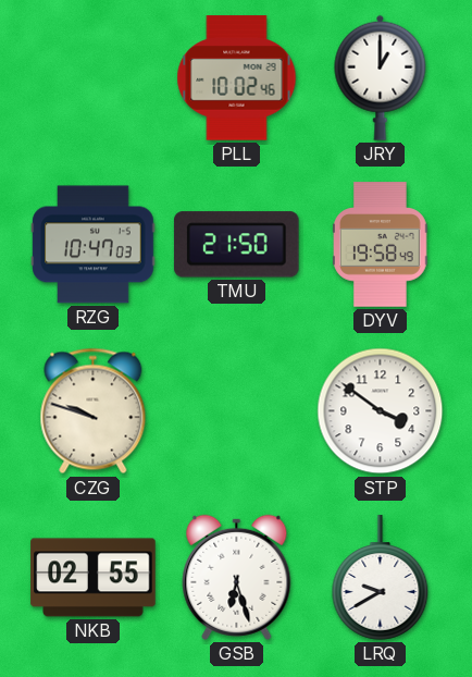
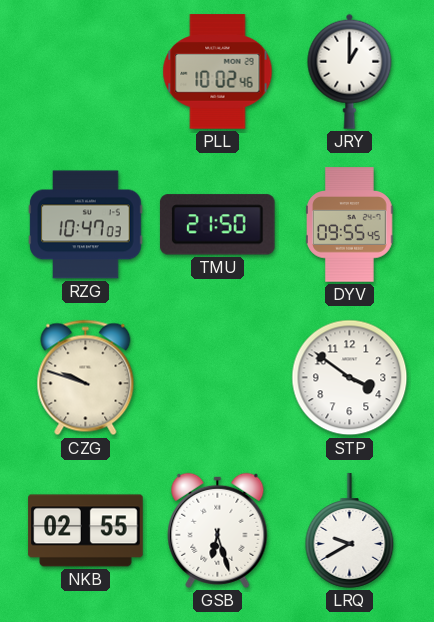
DYV: 19:58 -> 09:55 (350, 225)
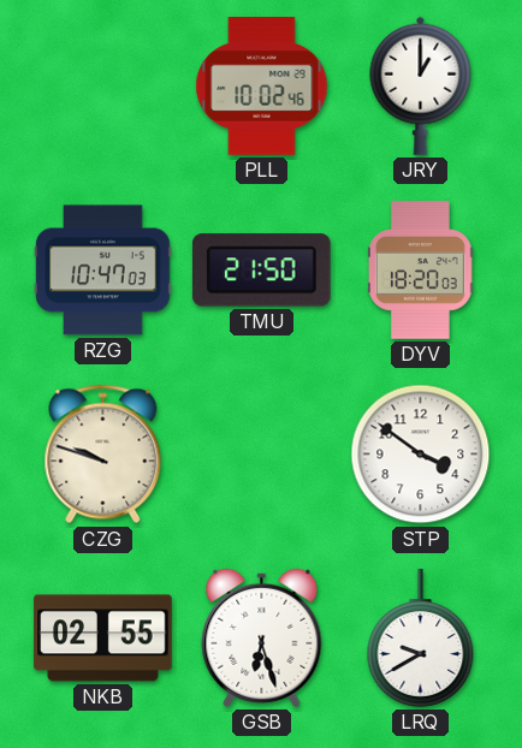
DYV: 09:55 -> 18:20 (421, 271)
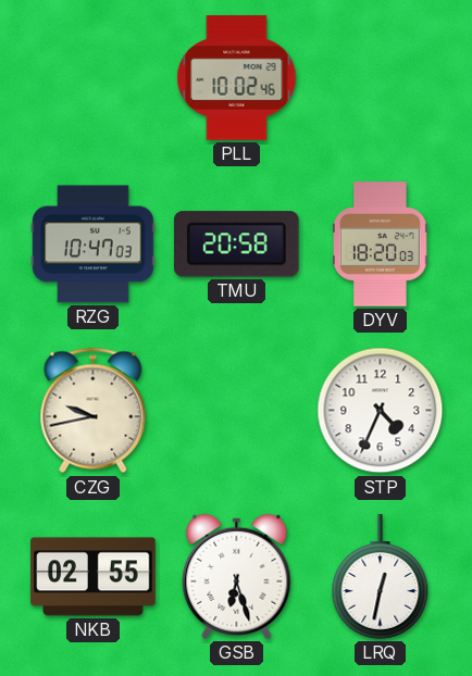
JRY: 1:00 -> none (421, 85)
TMU: 21:50 -> 20:58 (237, 245)
CZG: 9:48 -> 9:43 (94, 411)
STP: 3:51 -> 4:34 (381, 411)
LRQ: 9:40 -> 12:32 (381, 577)
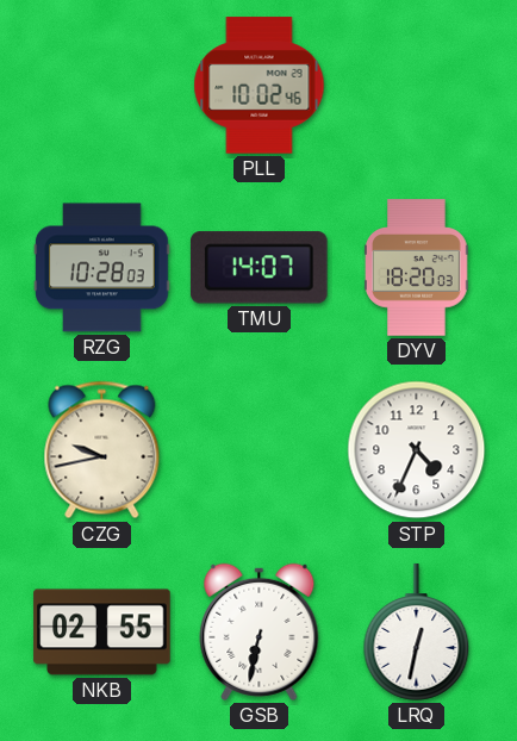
RZG: 10:47 -> 10:28 (102, 268)
TMU: 20:58 -> 14:07 (260, 268)
GSB: 6:27 -> 6:32 (260, 631)
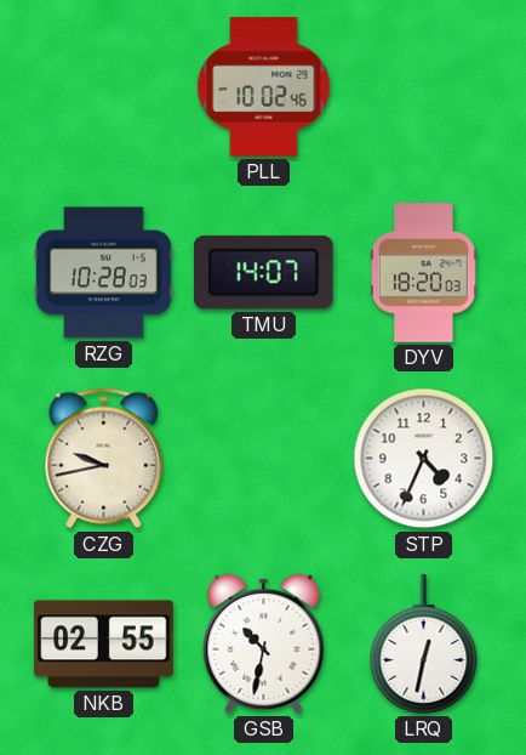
GSB: 6:32 -> 10:32 (264, 643)
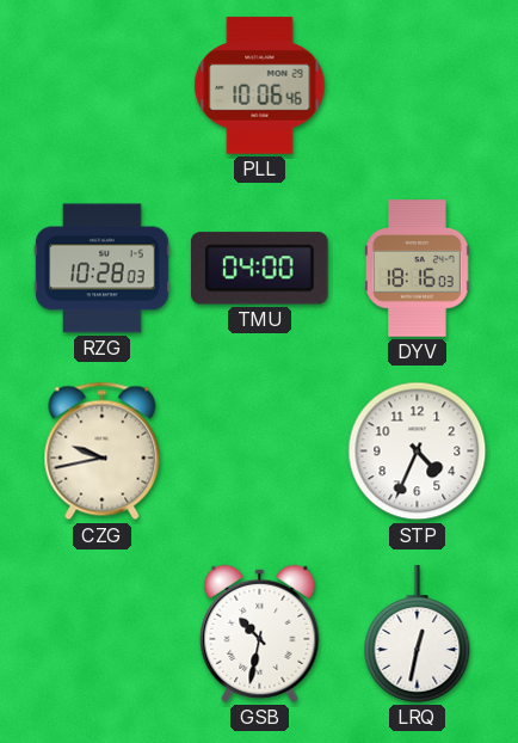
PLL: 10:02 -> 10:06 (260, 86)
TMU: 14:07 -> 04:00 (260, 269)
DYV: 18:20 -> 18:16 (418, 269)
NKB: 02:55 -> none (104, 645)
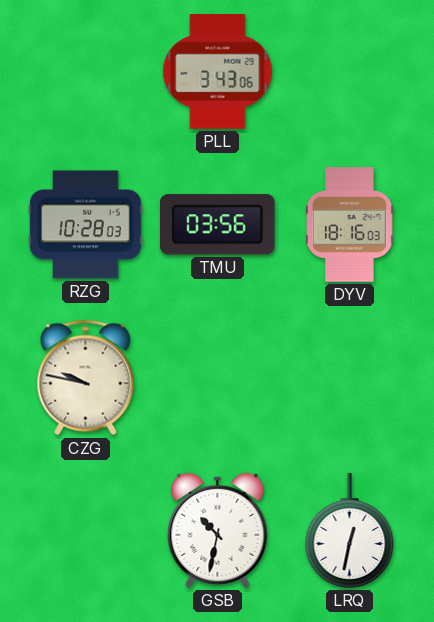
PLL: 10:06 -> 3:43 (218, 72)
TMU: 04:00 -> 03:56 (218, 225)
CZG: 9:43 -> 9:47 (86, 378)
STP: 4:34 -> none (418, 452)
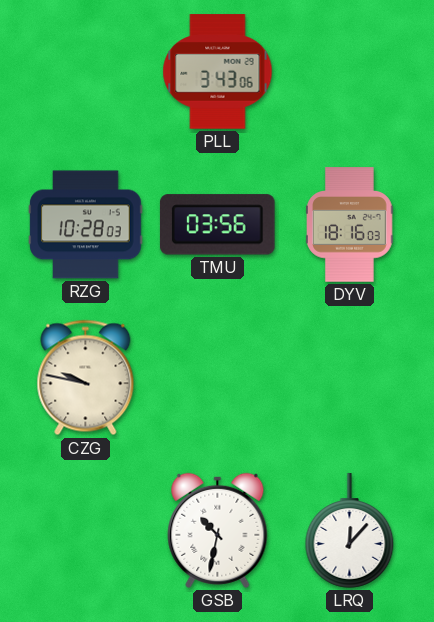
LRQ: 12:32 -> 12:07 (350, 531)
